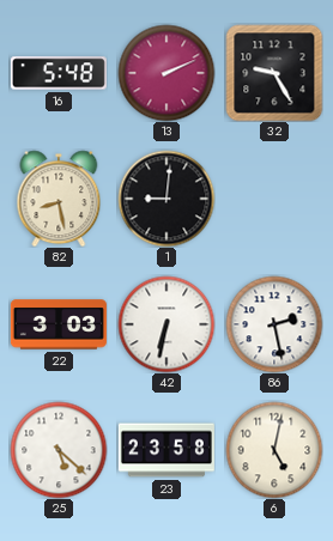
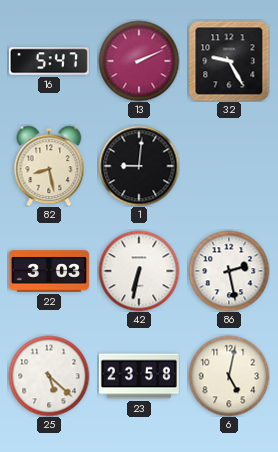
16: 5:48 -> 5:47 (49, 61)
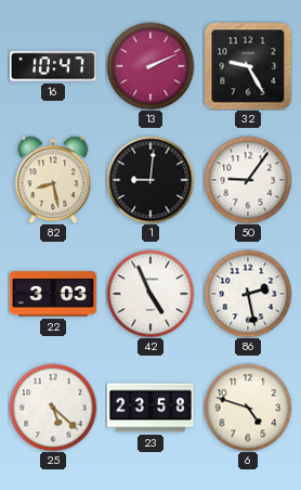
16: 5:47 -> 10:47 (53, 66)
50: none -> 9:06 (248, 180)
42: 6:32 -> 4:56 (150, 294)
6: 5:02 -> 4:48 (248, 408)
